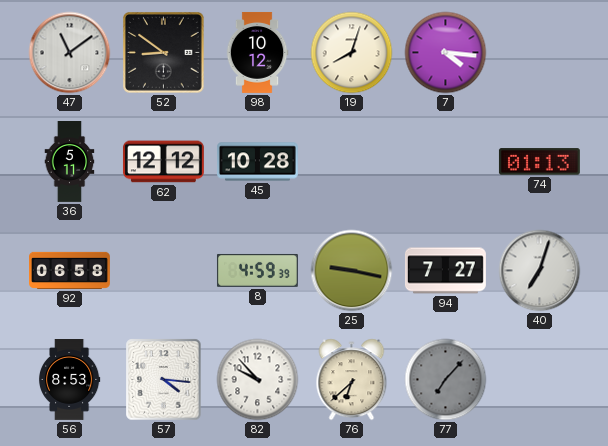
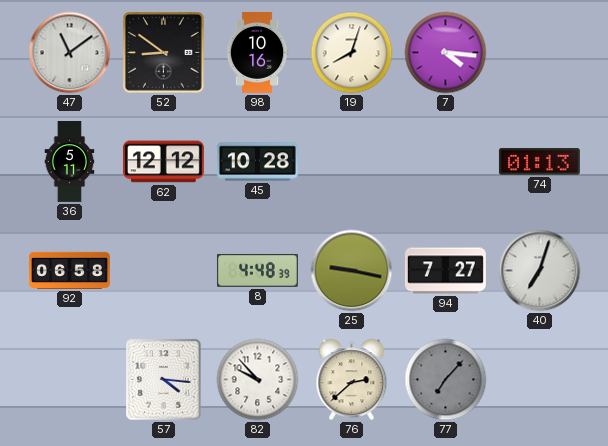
98: 10:12 -> 10:16 (257, 52)
8: 4:59 -> 4:48 (257, 270)
56: 8:53 -> none (69, 380)
76: 6:38 -> 2:38 (352, 380)
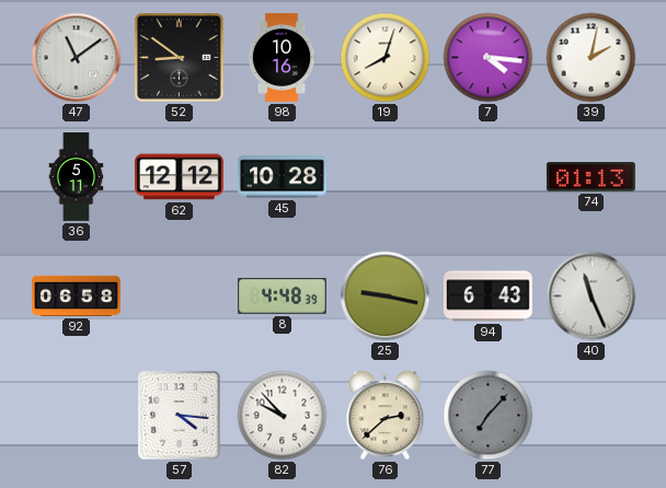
39: none -> 2:02 (592, 58)
94: 7:27 -> 6:43 (487, 297)
40: 7:03 -> 11:26 (592, 297)
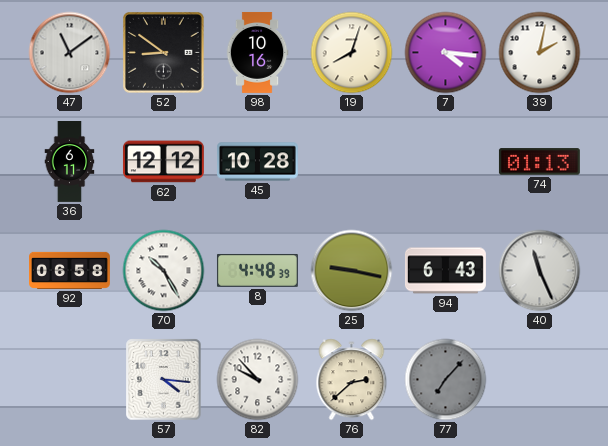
36: 5:11 -> 6:11 (70, 162)
70: none -> 10:25 (164, 271)
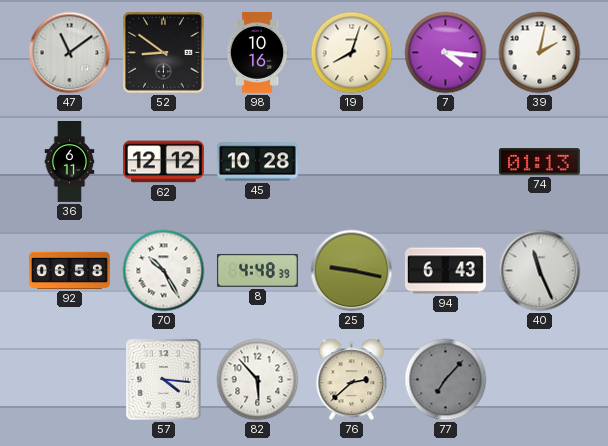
82: 9:53 -> 5:53 (258, 380)
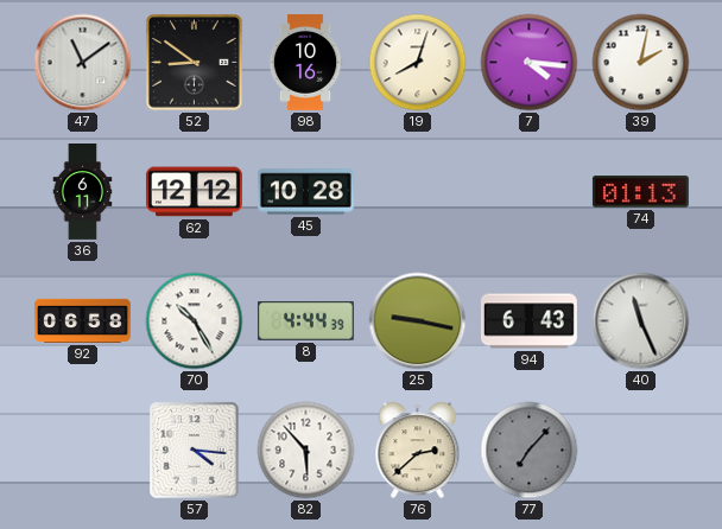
8: 4:48 -> 4:44 (305, 320)
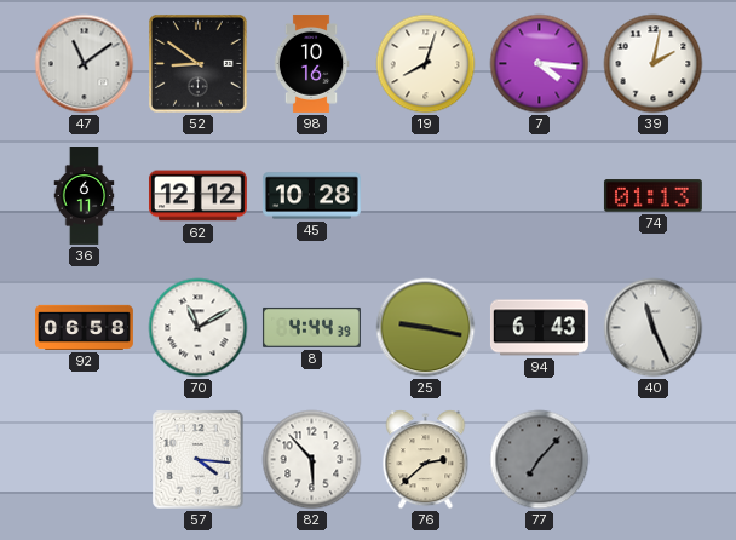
70: 10:25 -> 11:10 (199, 328)
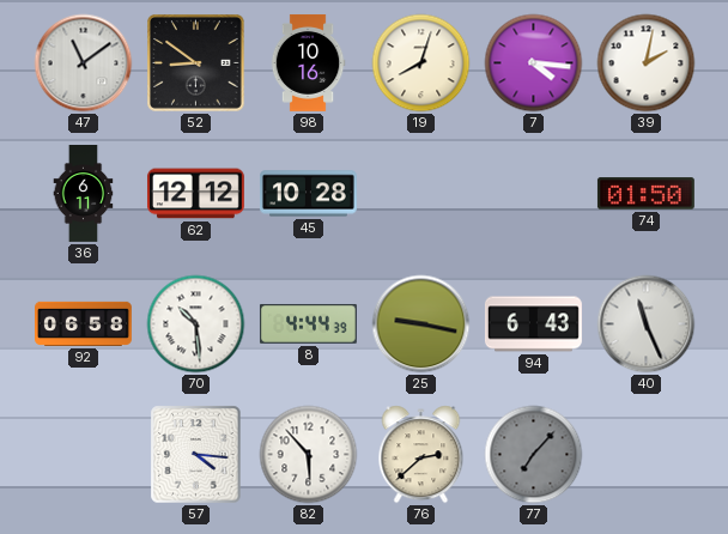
74: 01:13 -> 01:50 (645, 194)
70: 11:10 -> 10:29 (196, 324)
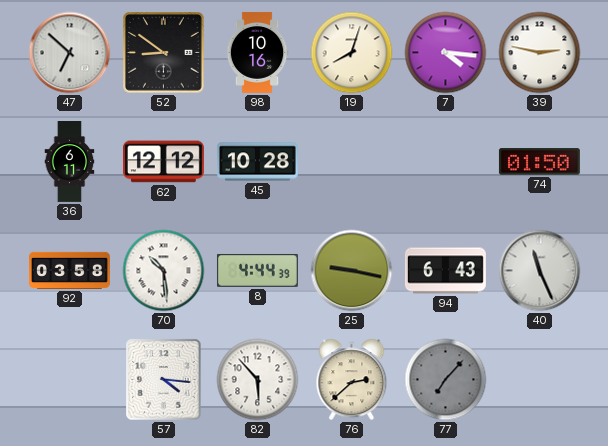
47: 11:09 -> 6:52 (70, 53)
39: 2:02 -> 2:47 (540, 53)
92: 06:58 -> 03:58 (70, 270)
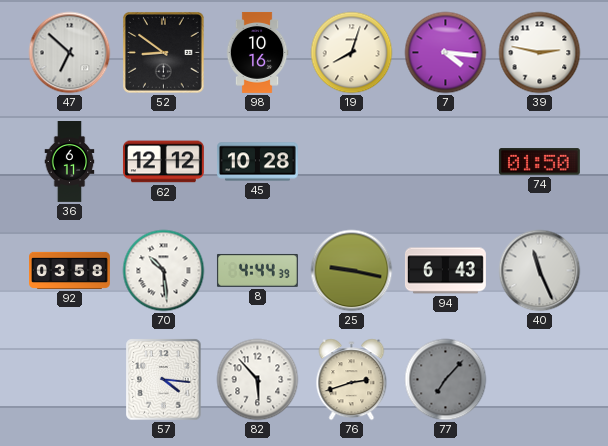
76: 2:38 -> 2:42 (352, 380)
